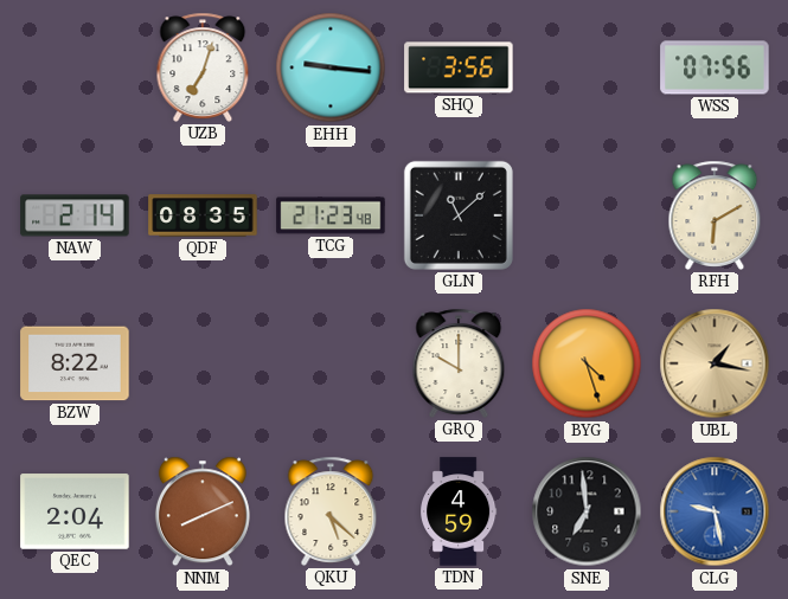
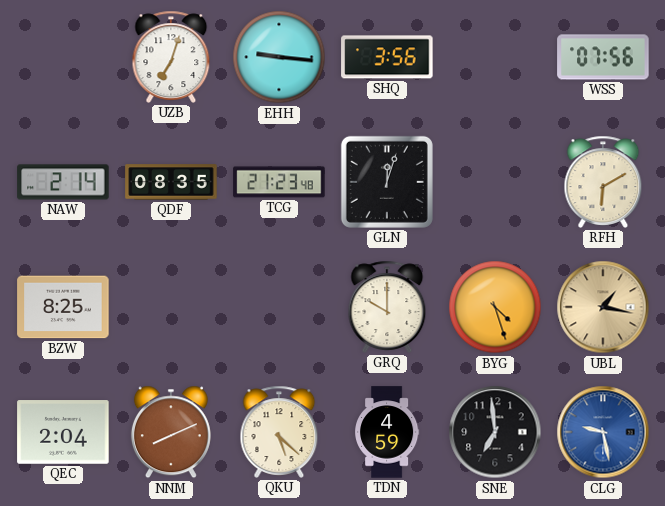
GLN: 11:08 -> 12:03 (387, 182)
BZW: 8:22 -> 8:25 (63, 307)
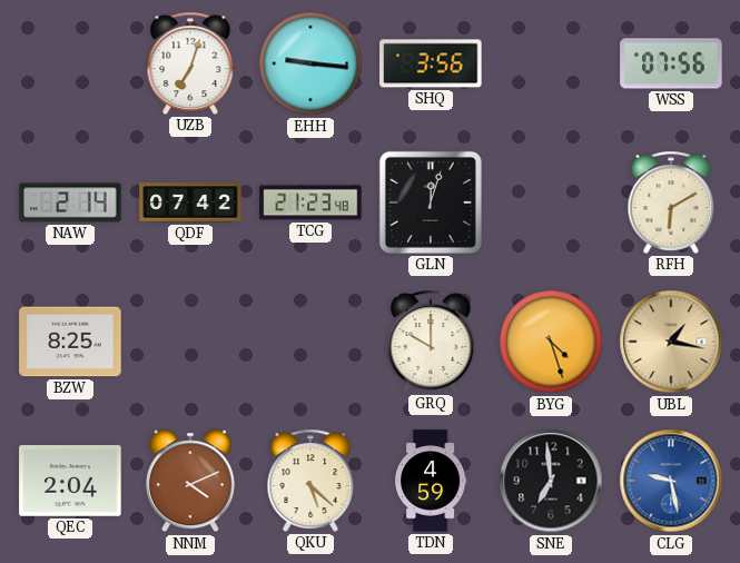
QDF: 08:35 -> 07:42 (190, 203)
NNM: 8:11 -> 4:11 (190, 481)
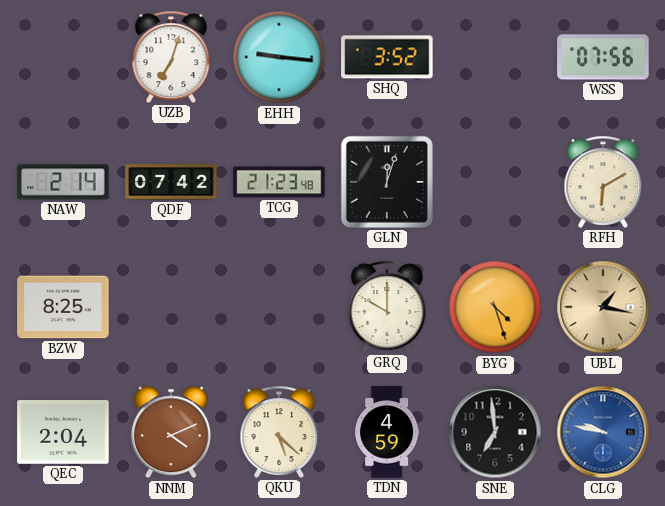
SHQ: 3:56 -> 3:52 (387, 57)
CLG: 9:28 -> 9:47 (603, 432)
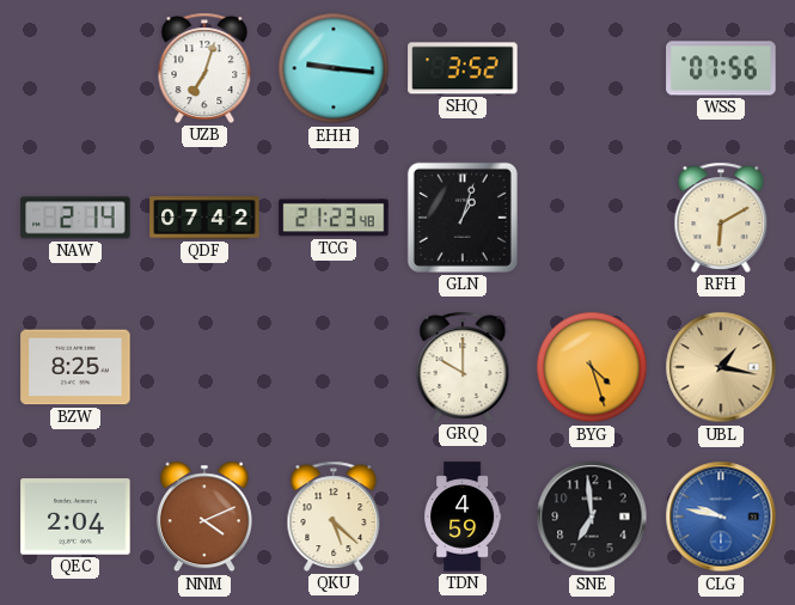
GLN: 12:03 -> 1:03 (463, 218)
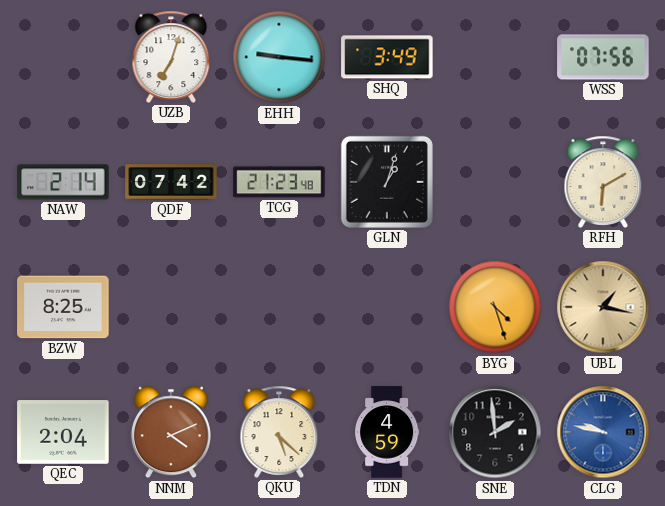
SHQ: 3:52 -> 3:49 (387, 57)
GRQ: 10:00 -> none (463, 367)
SNE: 6:59 -> 1:59 (495, 432)
